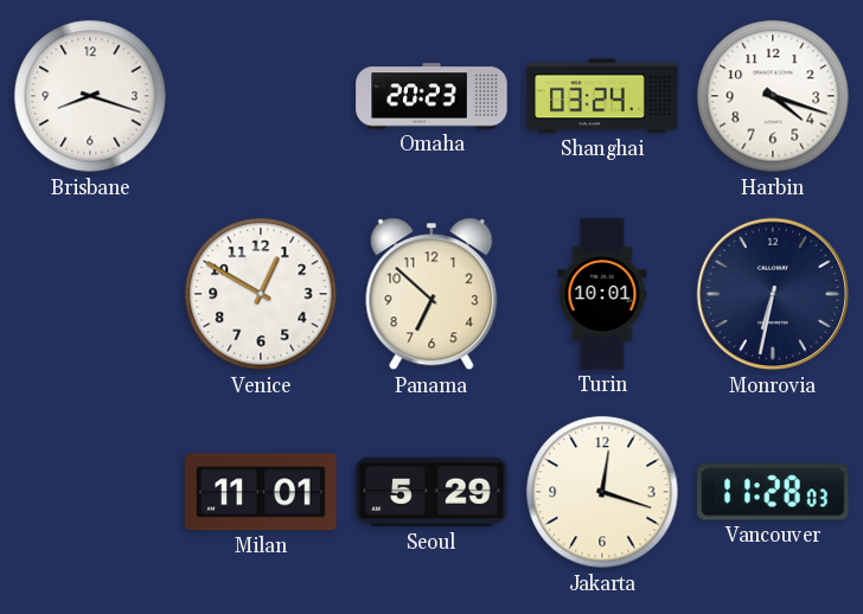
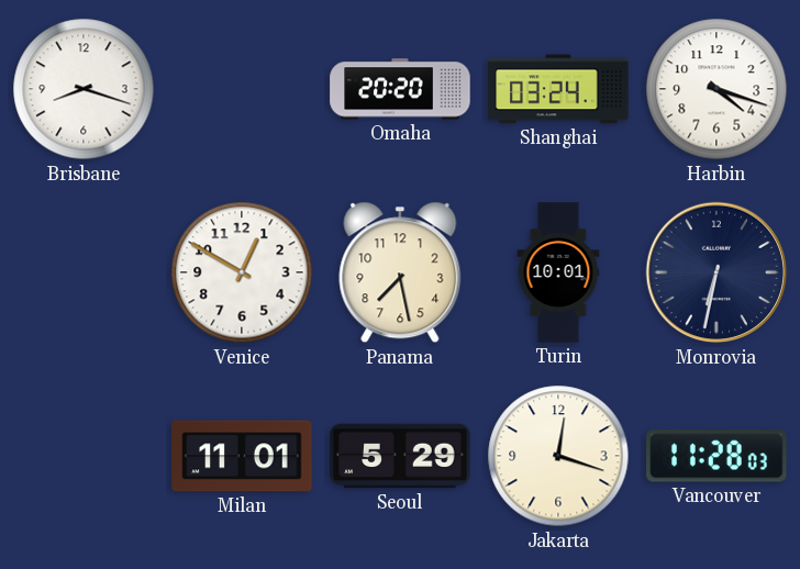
Omaha: 20:23 -> 20:20 (400, 89)
Panama: 6:52 -> 7:28 (400, 272)
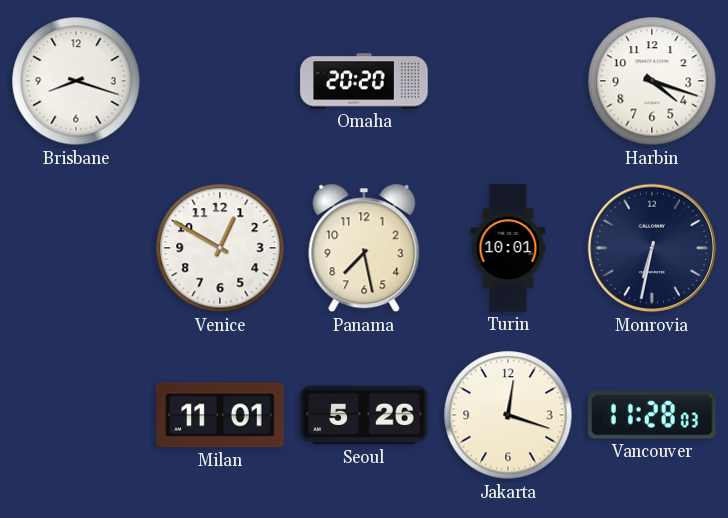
Shanghai: 03:24 -> none (558, 89)
Seoul: 5:29 -> 5:26 (364, 415)
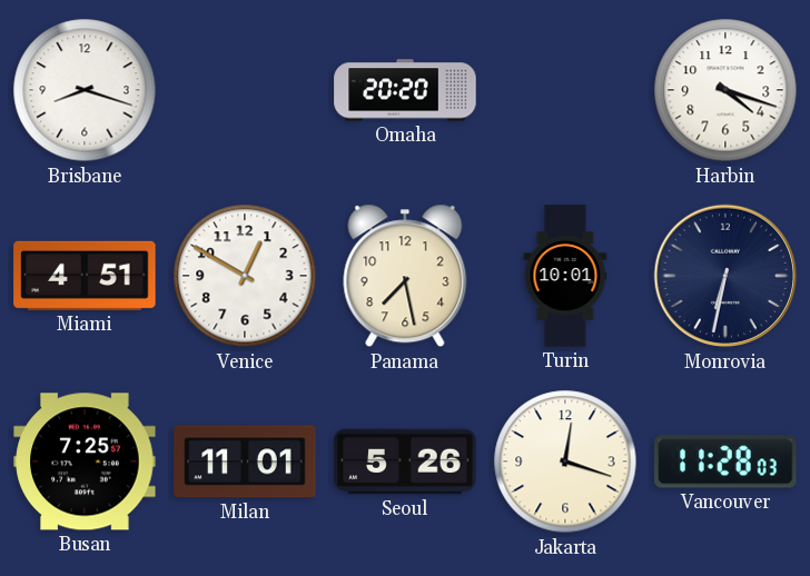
Miami: none -> 4:51 (85, 276)
Busan: none -> 7:25 (85, 461)
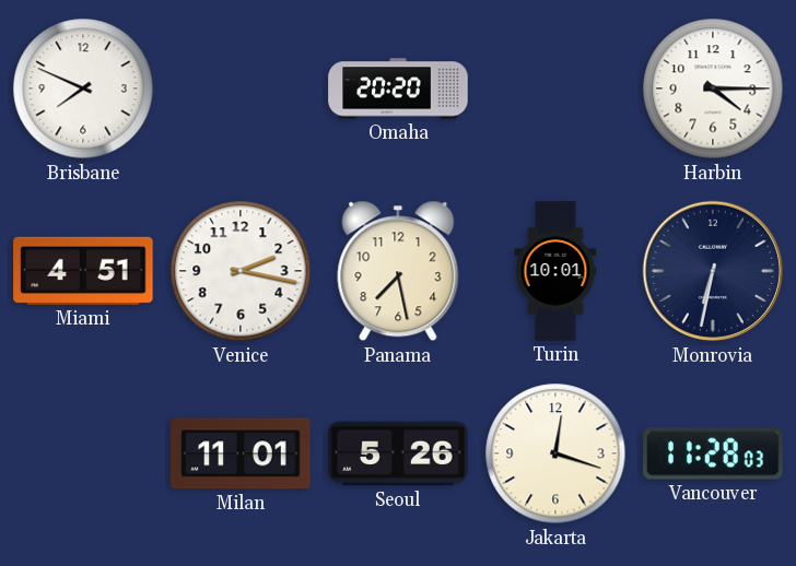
Brisbane: 8:18 -> 7:49 (83, 89)
Harbin: 4:18 -> 4:15 (713, 89)
Venice: 12:50 -> 2:17 (241, 271)
Busan: 7:25 -> none (85, 461)
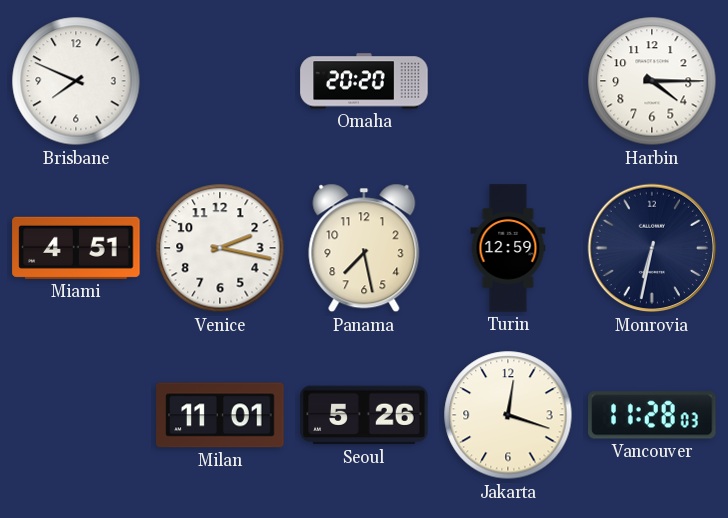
Turin: 10:01 -> 12:59 (508, 248)
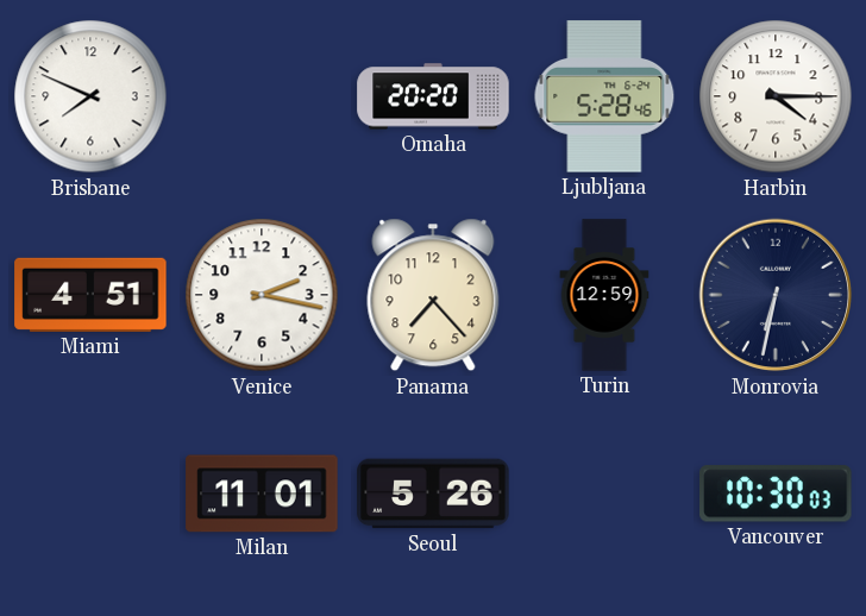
Ljubljana: none -> 5:28 (604, 96)
Panama: 7:28 -> 7:23 (433, 295)
Jakarta: 12:18 -> none (508, 415)
Vancouver: 11:28 -> 10:30 (776, 494)
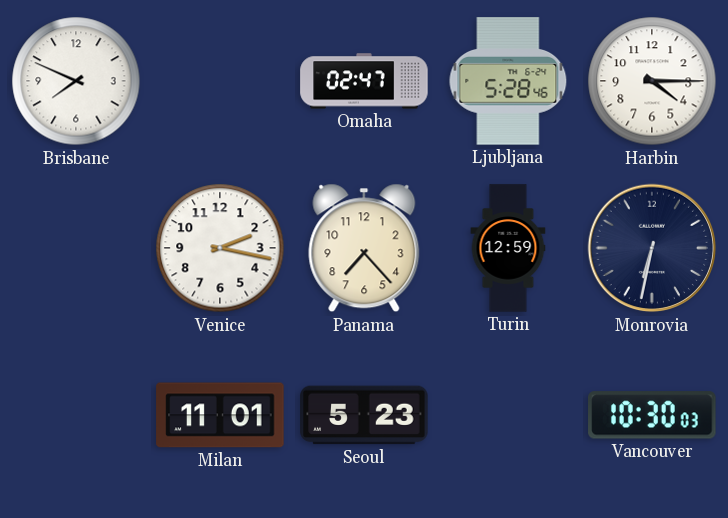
Omaha: 20:20 -> 02:47 (364, 81)
Miami: 4:51 -> none (90, 295)
Seoul: 5:26 -> 5:23 (364, 415)
